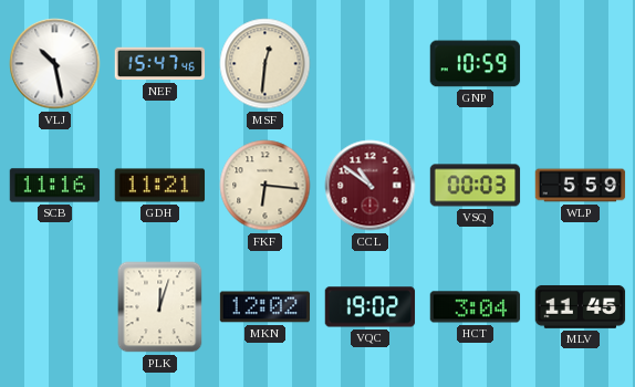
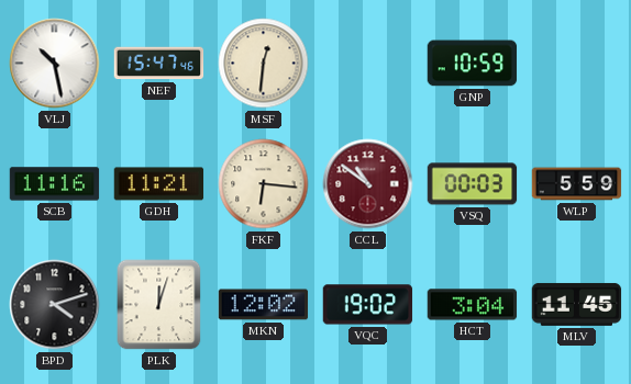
BPD: none -> 4:12 (55, 305)
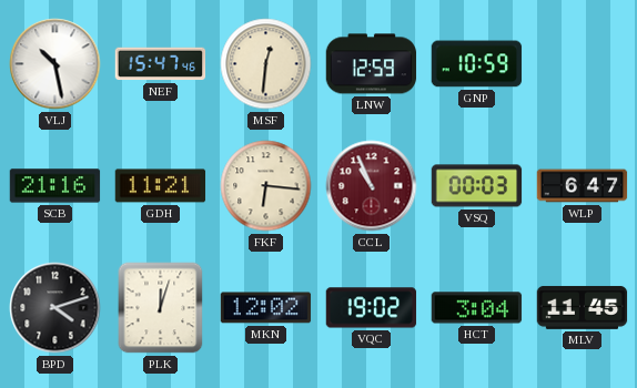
LNW: none -> 12:59 (372, 64)
SCB: 11:16 -> 21:16 (55, 186)
CCL: 10:51 -> 10:56 (372, 186)
WLP: 5:59 -> 6:47 (583, 186)
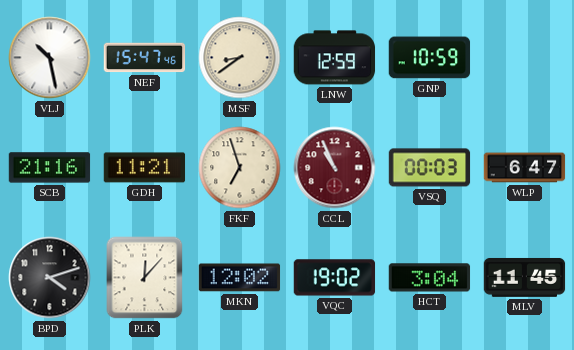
MSF: 12:31 -> 8:39 (240, 58)
FKF: 6:16 -> 6:57 (240, 168)
PLK: 12:03 -> 12:07 (145, 278)
